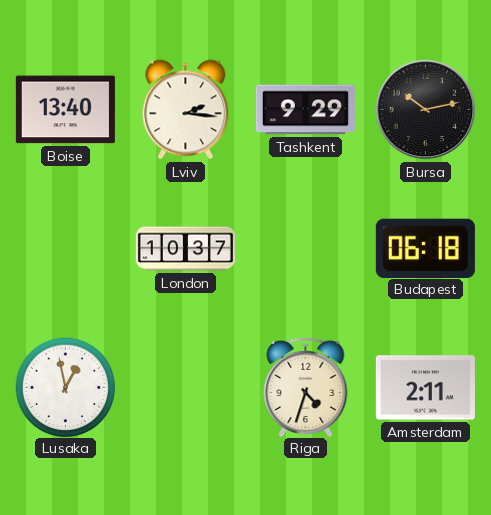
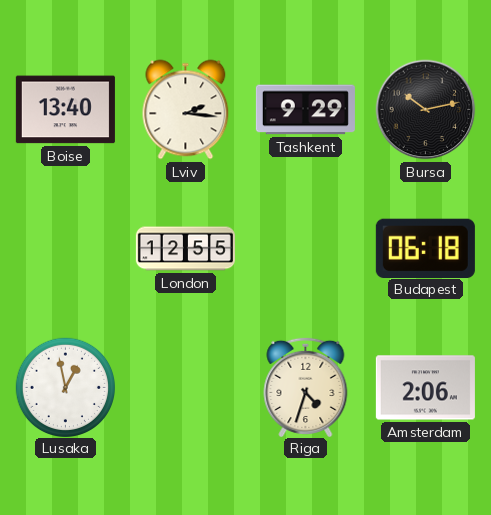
London: 10:37 -> 12:55 (185, 249)
Amsterdam: 2:11 -> 2:06 (425, 388)
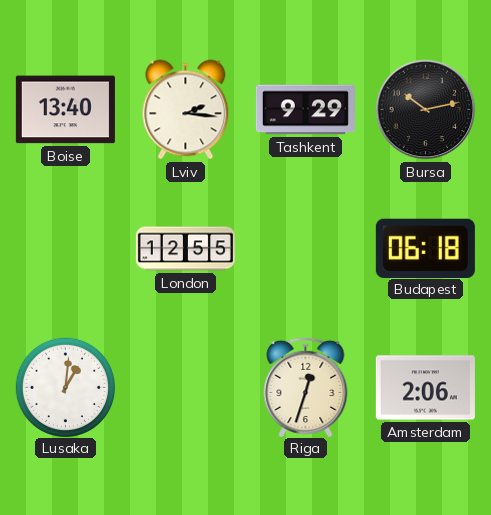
Lusaka: 12:58 -> 1:01 (65, 387)
Riga: 4:33 -> 12:33 (306, 386)
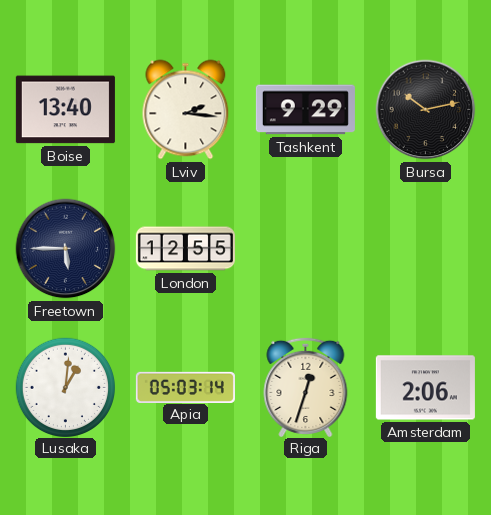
Freetown: none -> 5:45 (66, 249)
Budapest: 06:18 -> none (425, 248)
Apia: none -> 05:03 (185, 387)
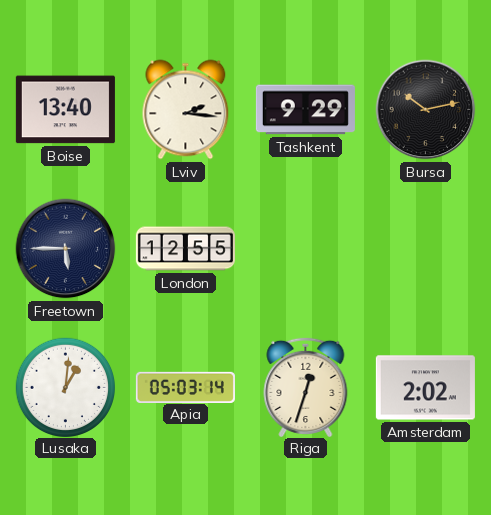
Amsterdam: 2:06 -> 2:02 (425, 388)
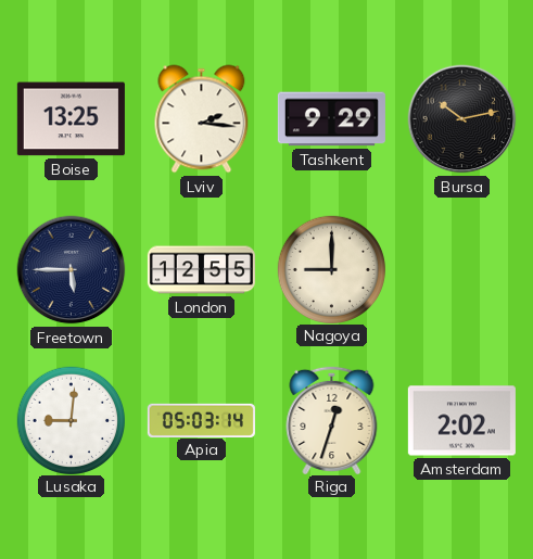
Boise: 13:40 -> 13:25 (71, 119)
Nagoya: none -> 9:00 (331, 269)
Lusaka: 1:01 -> 9:01 (71, 420)
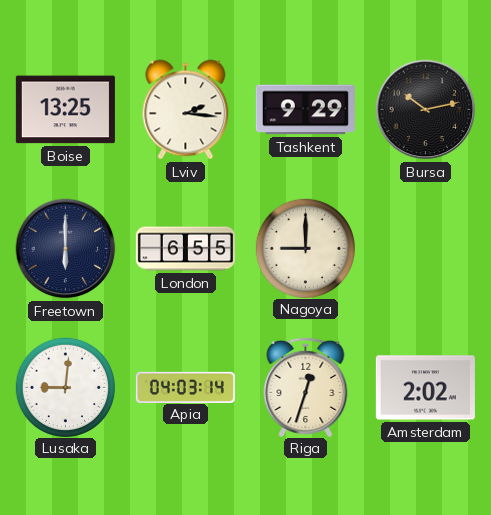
Freetown: 5:45 -> 6:00 (66, 249)
London: 12:55 -> 6:55 (185, 249)
Apia: 05:03 -> 04:03 (185, 387)
